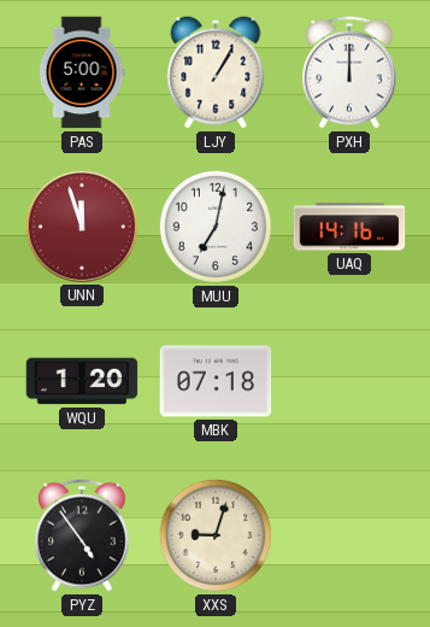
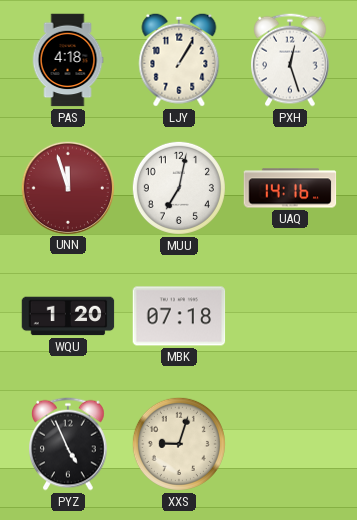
PAS: 5:00 -> 4:18 (68, 60)
PXH: 12:00 -> 12:27 (291, 60)
PYZ: 4:54 -> 4:56 (69, 444)
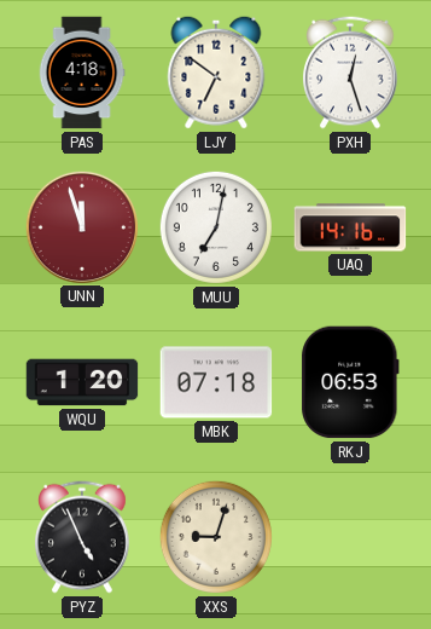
LJY: 1:05 -> 6:51 (216, 73)
RKJ: none -> 06:53 (351, 382)
